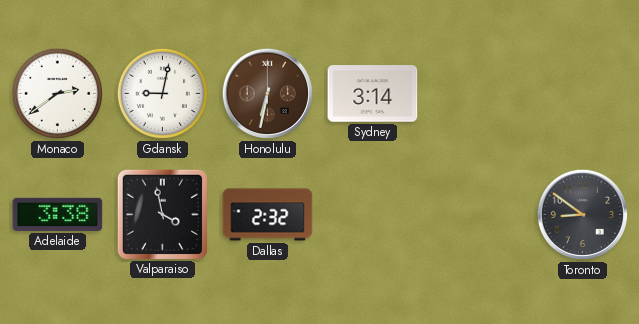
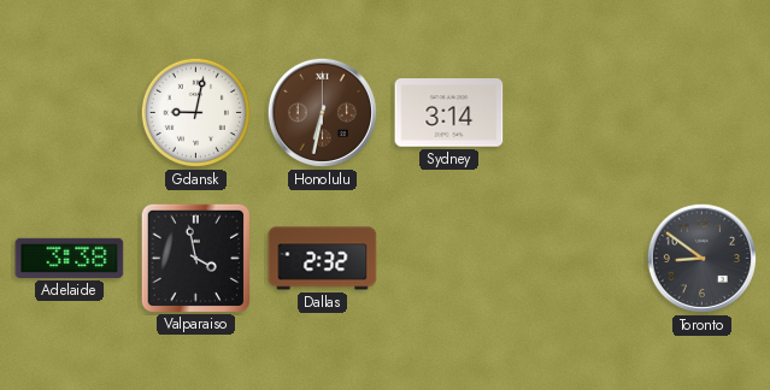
Monaco: 2:39 -> none (57, 93)
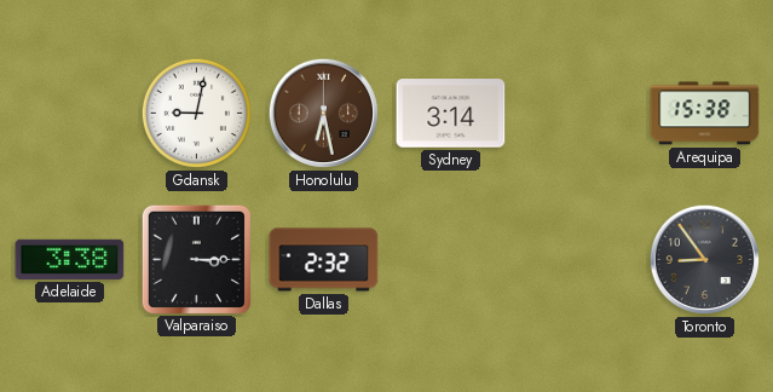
Honolulu: 6:32 -> 6:28 (323, 113)
Arequipa: none -> 15:38 (705, 114)
Valparaiso: 3:58 -> 3:15 (196, 259)
Toronto: 8:51 -> 8:54 (704, 259)
